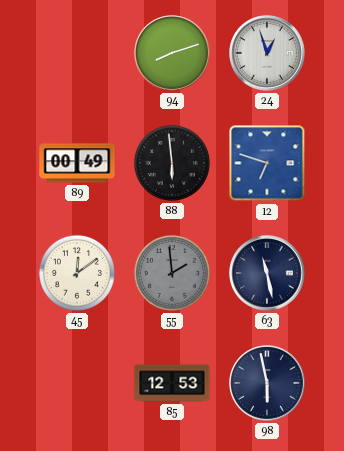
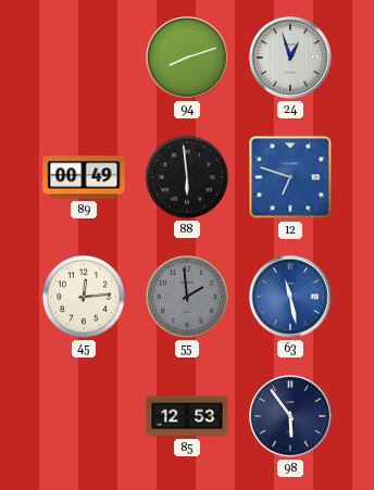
45: 12:09 -> 12:14 (84, 297)
63 dial: navy -> blue (290, 297)
98: 5:58 -> 5:54 (290, 416)
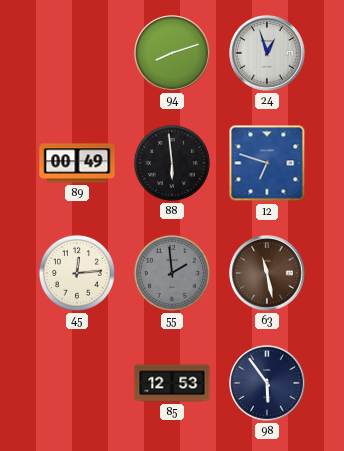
63 dial: blue -> brown (267, 273)
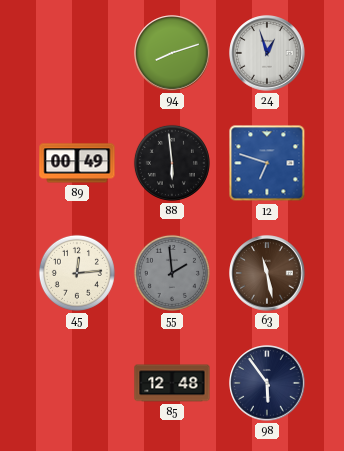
85: 12:53 -> 12:48 (172, 383)
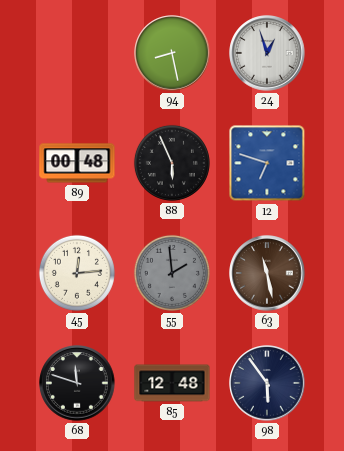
94: 8:12 -> 8:28 (172, 53)
89: 00:49 -> 00:48 (77, 163)
88: 5:59 -> 5:56 (172, 163)
68: none -> 11:48 (77, 383)
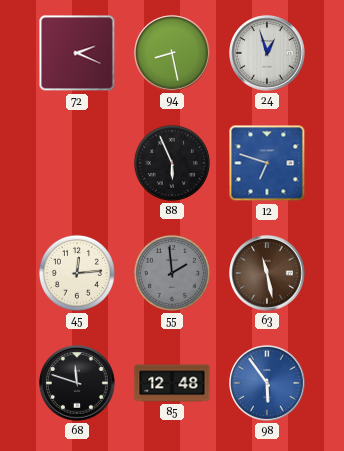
72: none -> 2:19 (77, 53)
89: 00:48 -> none (77, 163)
98 dial: navy -> blue (267, 383)
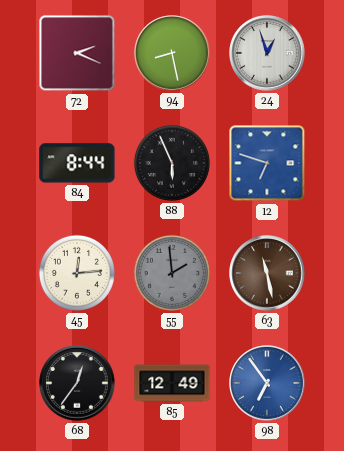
84: none -> 8:44 (77, 163)
68: 11:48 -> 12:36 (77, 383)
85: 12:48 -> 12:49 (172, 383)
98: 5:54 -> 6:54 (267, 383)
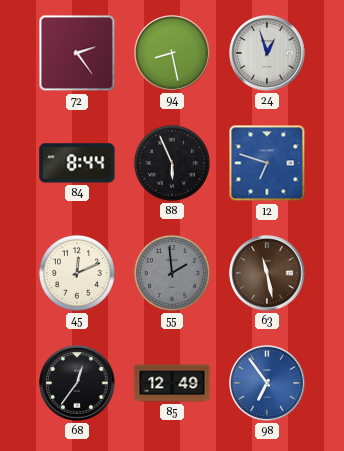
72: 2:19 -> 2:24 (77, 53)
45: 12:14 -> 12:11 (77, 273)
